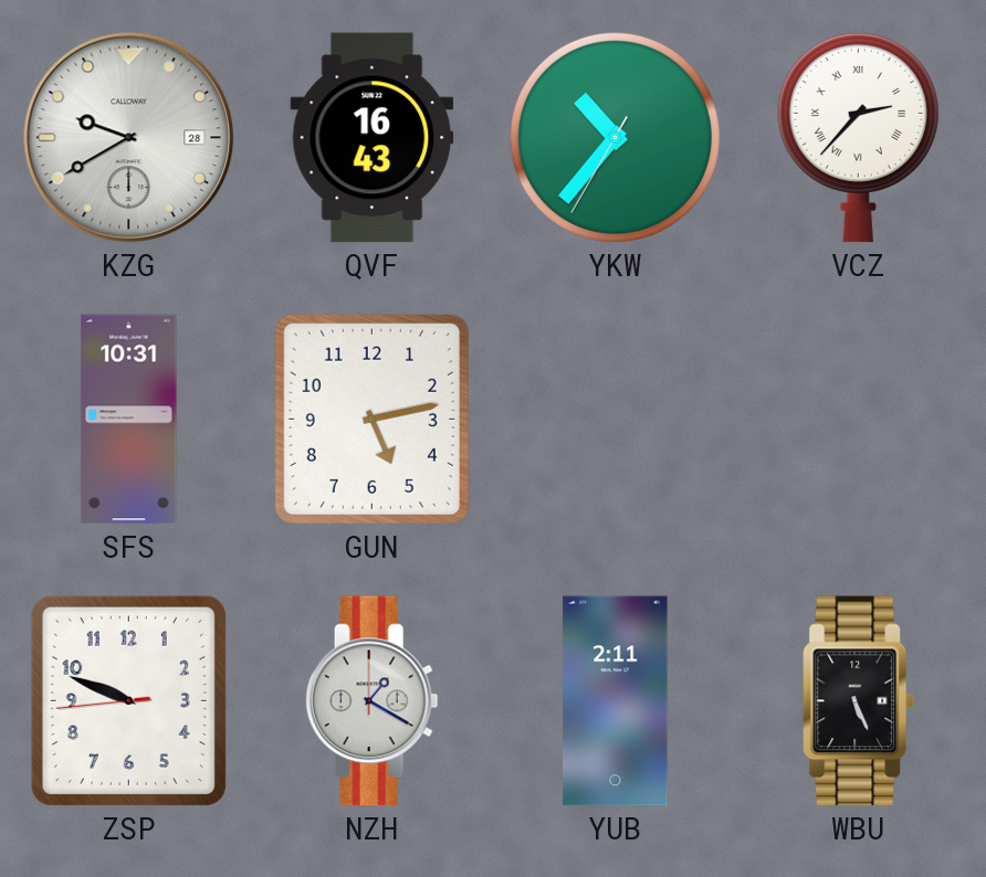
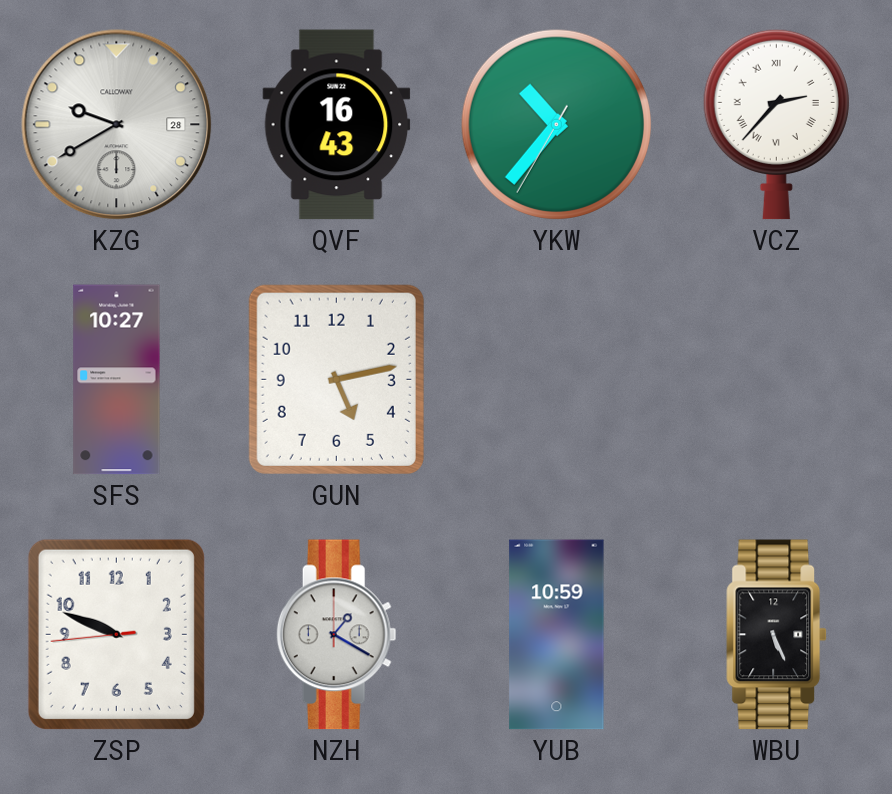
SFS: 10:31 -> 10:27 (117, 380)
YUB: 2:11 -> 10:59 (557, 635)
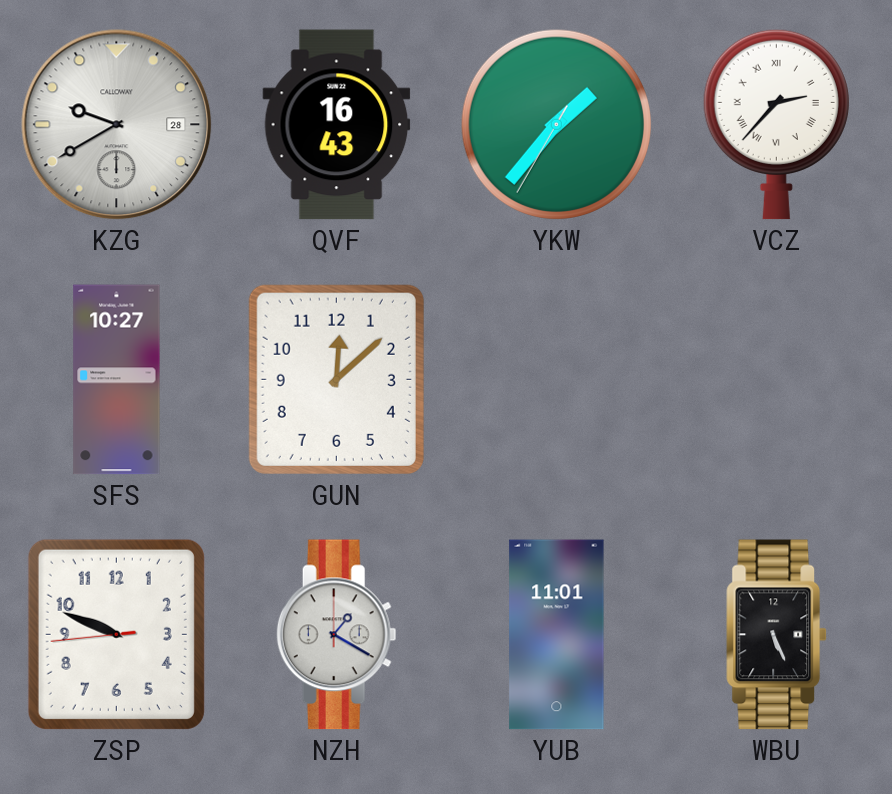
YKW: 10:36 -> 1:36 (556, 124)
GUN: 5:13 -> 12:08 (336, 379)
YUB: 10:59 -> 11:01 (557, 635)
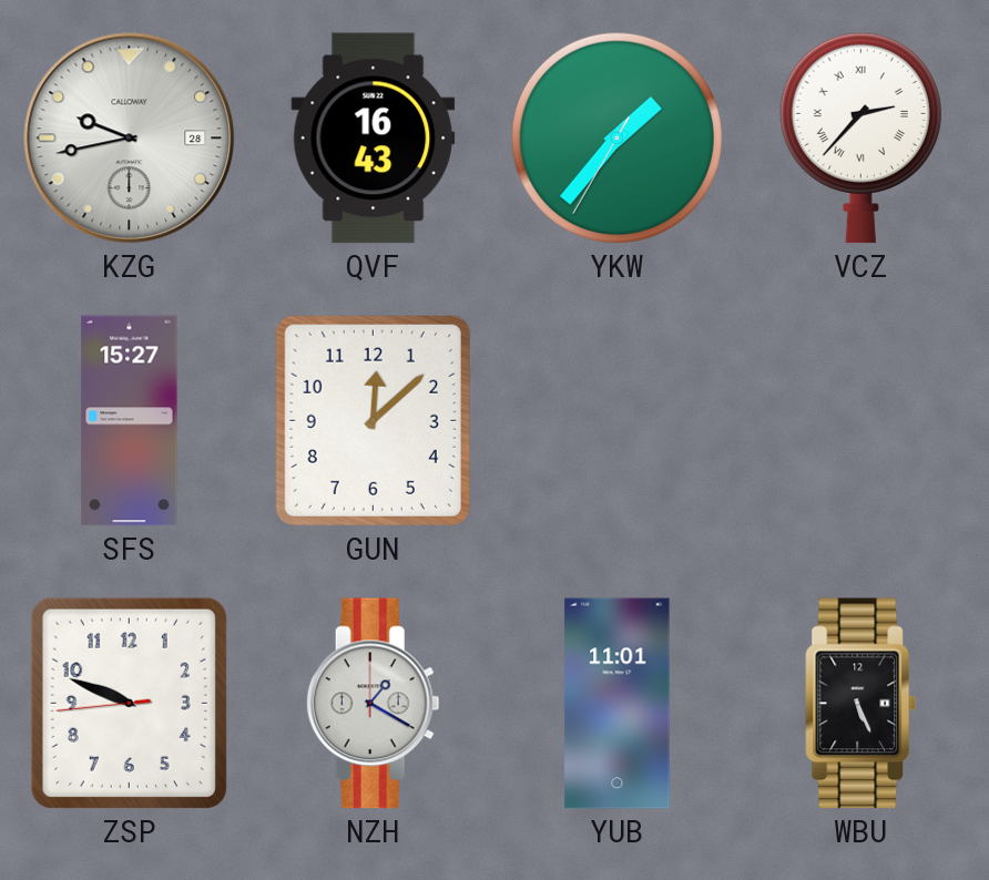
KZG: 9:40 -> 9:43 (130, 139)
SFS: 10:27 -> 15:27 (130, 421)
